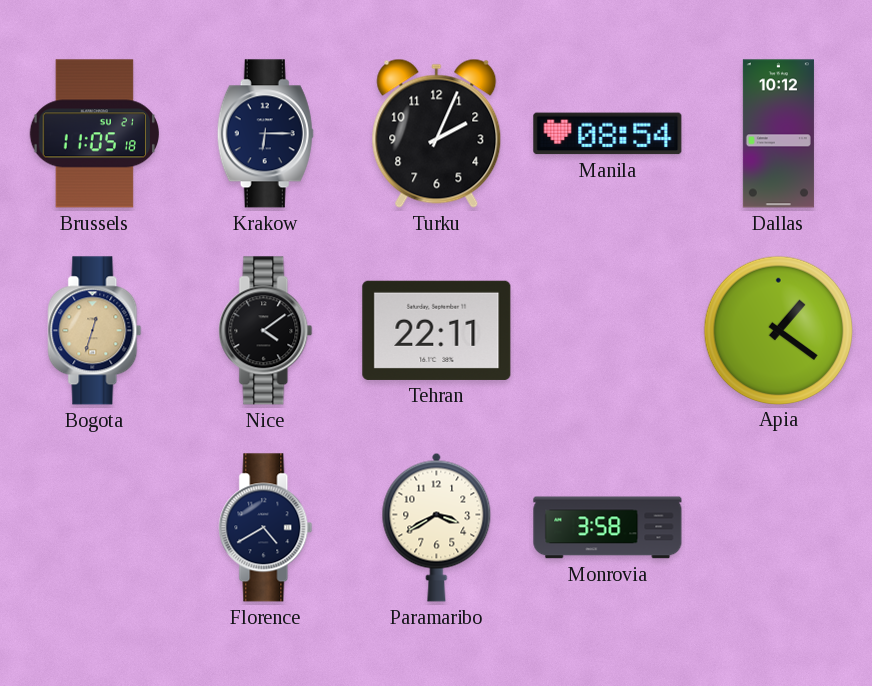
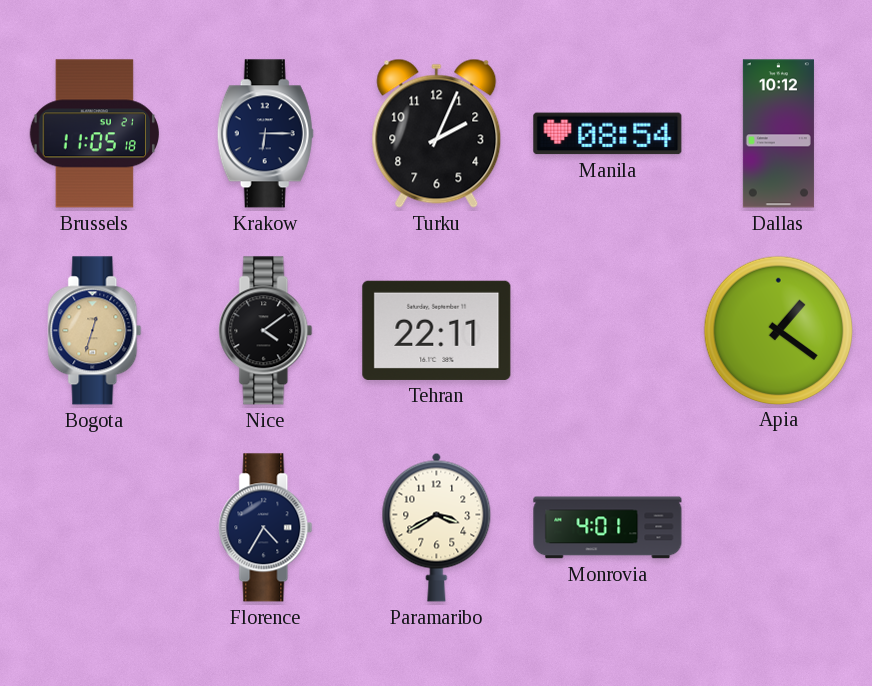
Florence: 4:40 -> 4:35 (266, 528)
Monrovia: 3:58 -> 4:01 (608, 528)
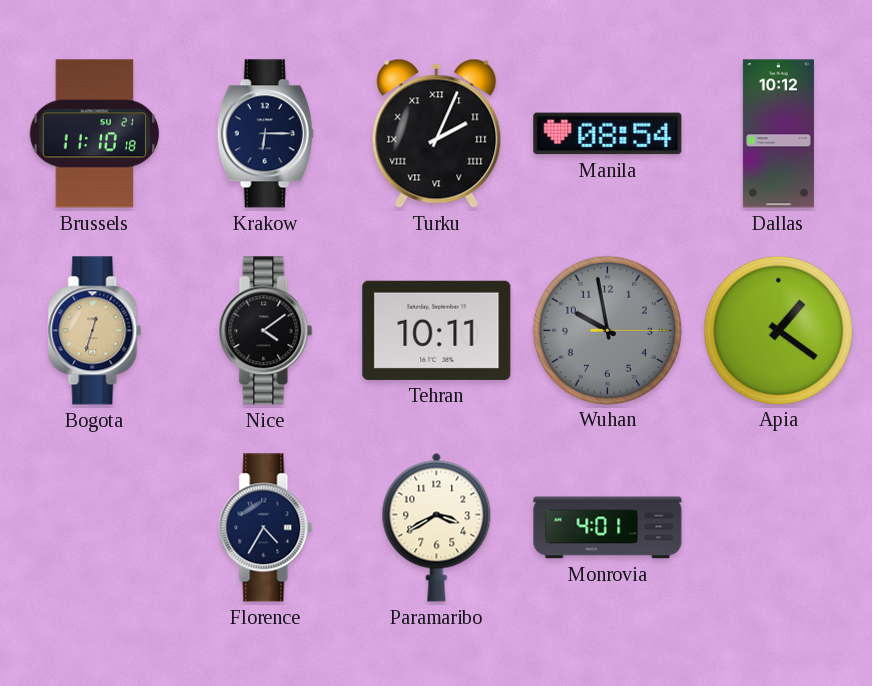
Brussels: 11:05 -> 11:10 (94, 134)
Turku numerals: Arabic -> Roman (437, 133)
Tehran: 22:11 -> 10:11 (437, 330)
Wuhan: none -> 9:58 (607, 330)
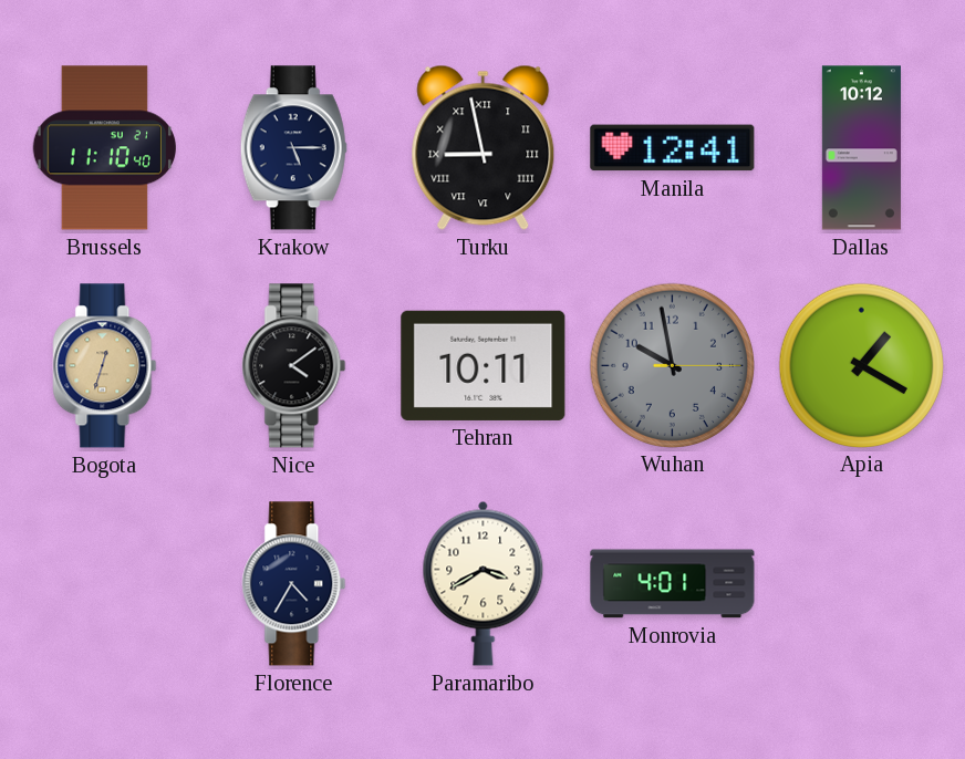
Brussels: 11:10:18 -> 11:10:40 (104, 148)
Krakow: 6:15 -> 5:15 (293, 148)
Turku: 2:04 -> 8:58 (484, 147)
Manila: 08:54 -> 12:41 (673, 148)
Apia: 1:21 -> 1:20 (861, 365)
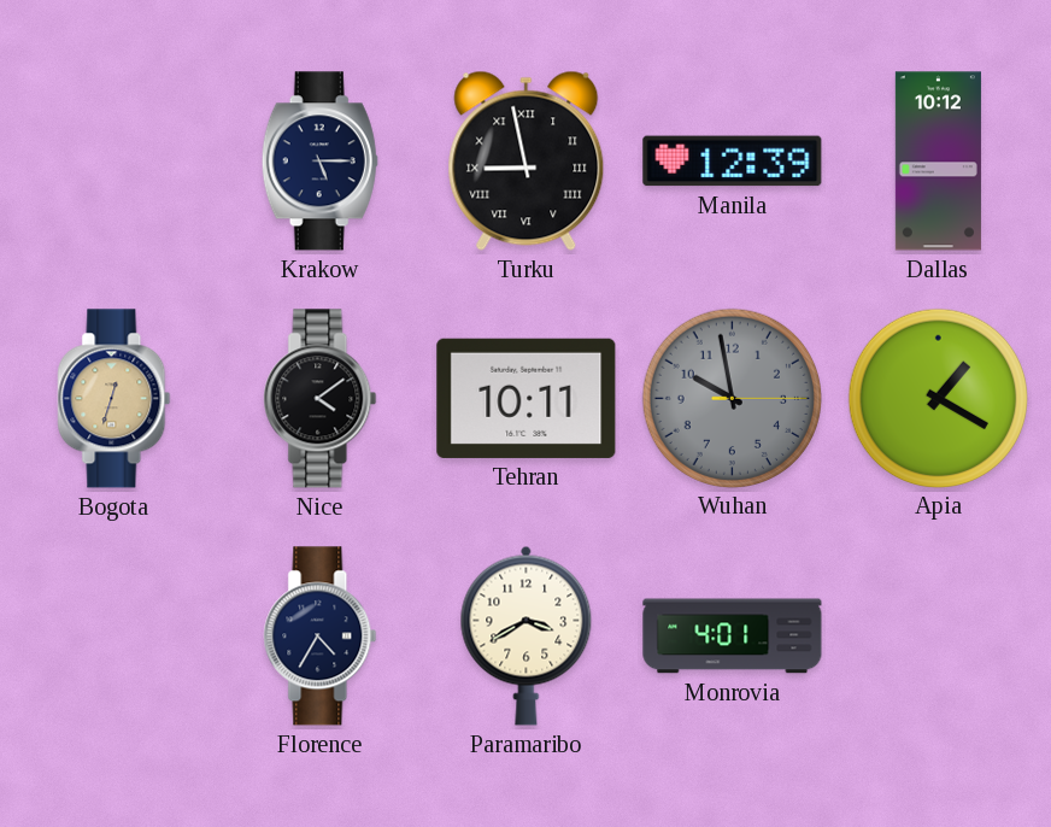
Brussels: 11:10 -> none (104, 148)
Manila: 12:41 -> 12:39 (733, 162)
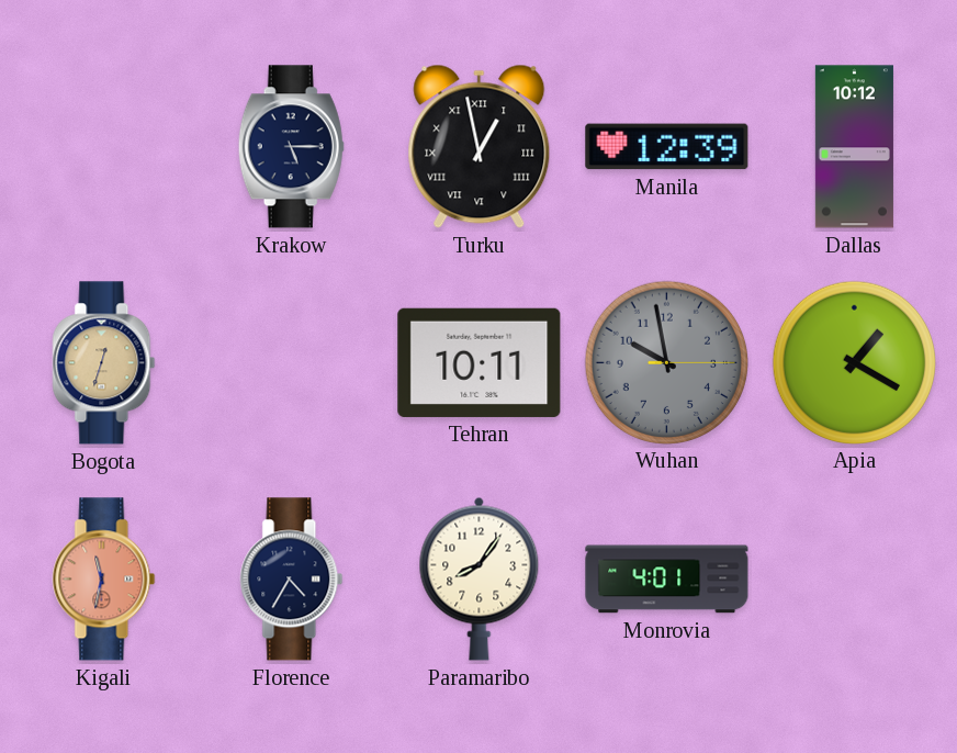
Turku: 8:58 -> 12:58 (480, 146)
Nice: 4:09 -> none (321, 399)
Kigali: none -> 11:32 (104, 580)
Paramaribo: 3:40 -> 8:06 (480, 578)
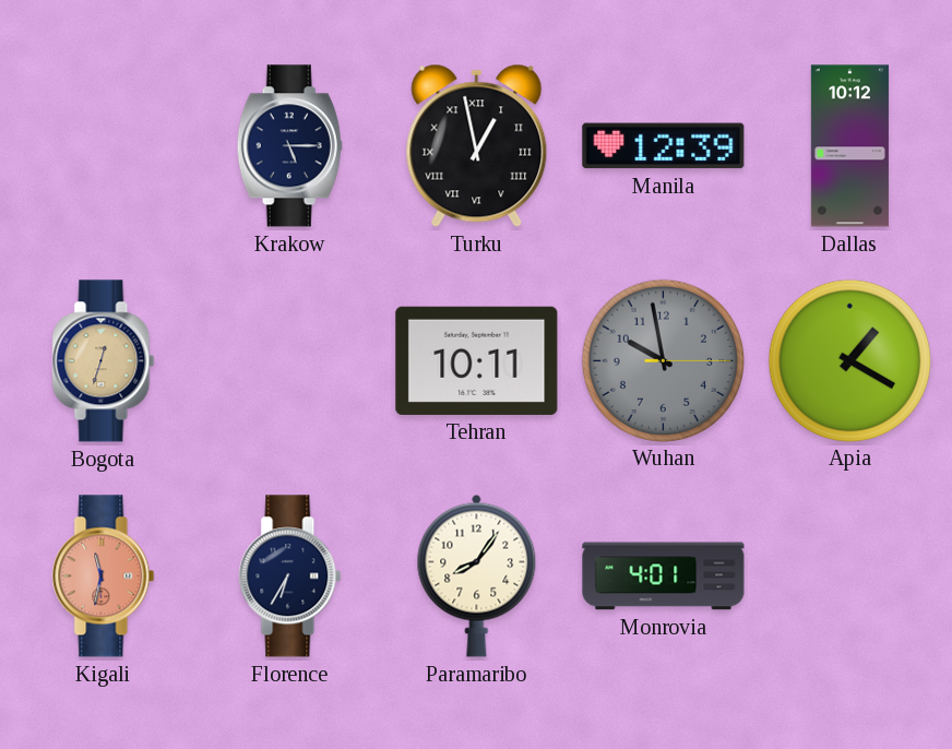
Florence: 4:35 -> 6:35 (290, 576)
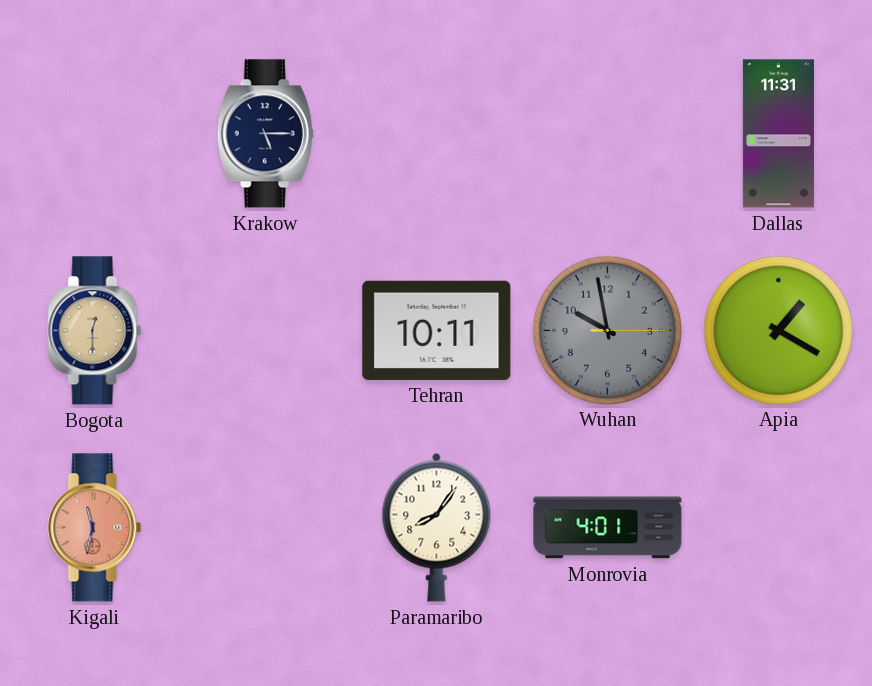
Turku: 12:58 -> none (477, 145)
Manila: 12:39 -> none (664, 146)
Dallas: 10:12 -> 11:31 (778, 134)
Bogota: 12:33 -> 12:30 (95, 331)
Florence: 6:35 -> none (290, 576)
